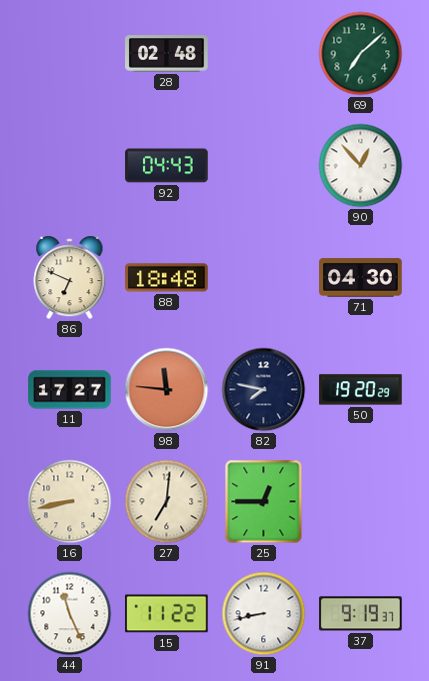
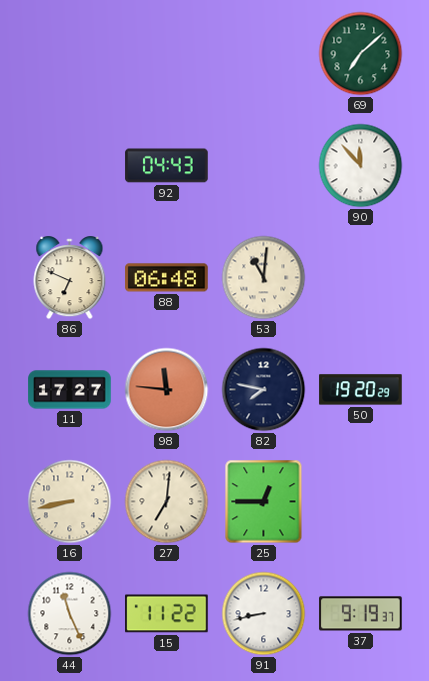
28: 02:48 -> none (167, 54)
90: 12:53 -> 11:53 (361, 166)
88: 18:48 -> 06:48 (167, 278)
53: none -> 11:01 (264, 278)
71: 04:30 -> none (361, 278)
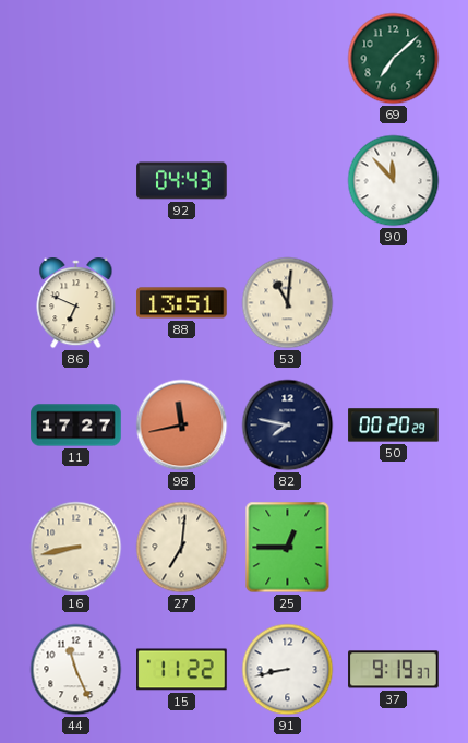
88: 06:48 -> 13:51 (182, 303)
98: 11:46 -> 11:43 (182, 426)
50: 19:20 -> 00:20 (394, 426)
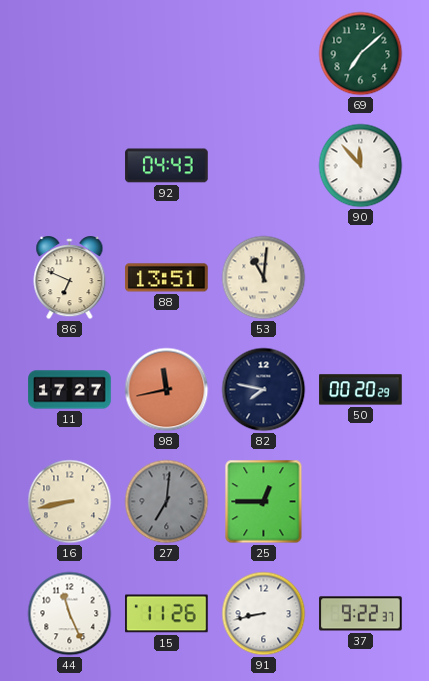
27 dial: cream -> grey (167, 502)
15: 11:22 -> 11:26 (167, 614)
37: 9:19 -> 9:22 (361, 614)
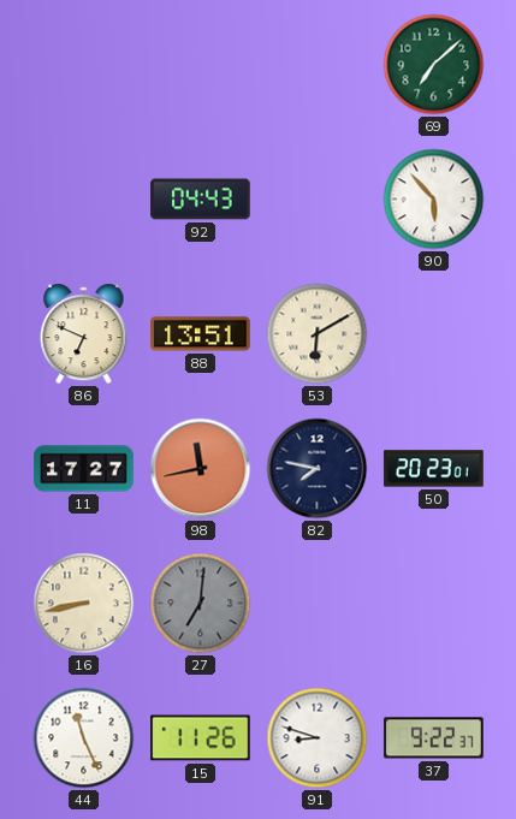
90: 11:53 -> 5:53 (434, 200)
53: 11:01 -> 6:10 (318, 334)
50: 00:20 -> 20:23 (434, 469)
25: 12:45 -> none (264, 502)
91: 8:43 -> 8:48 (318, 738)
